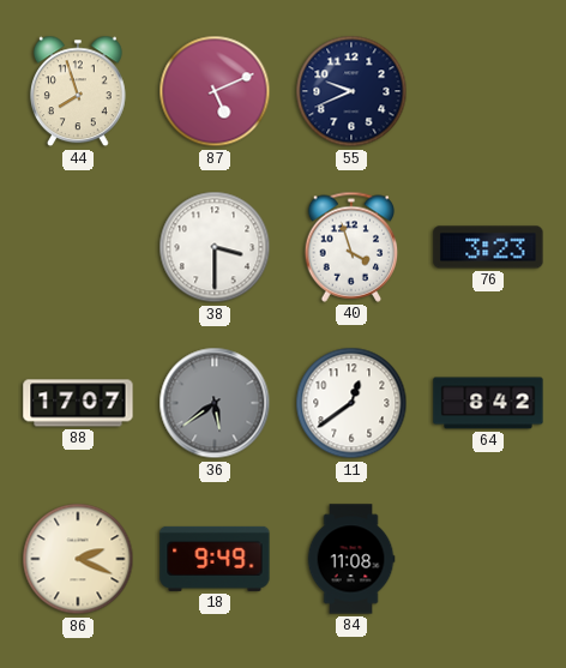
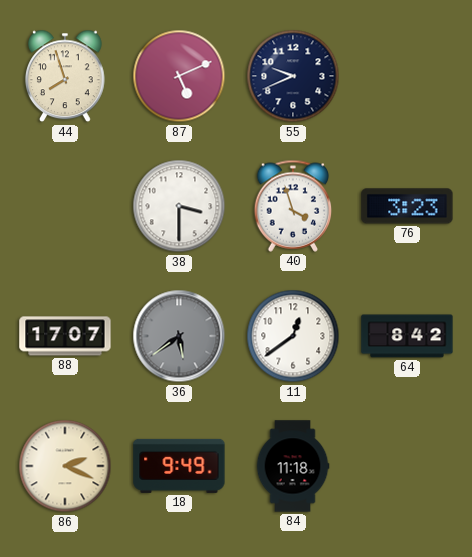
84: 11:08 -> 11:18 (293, 466)
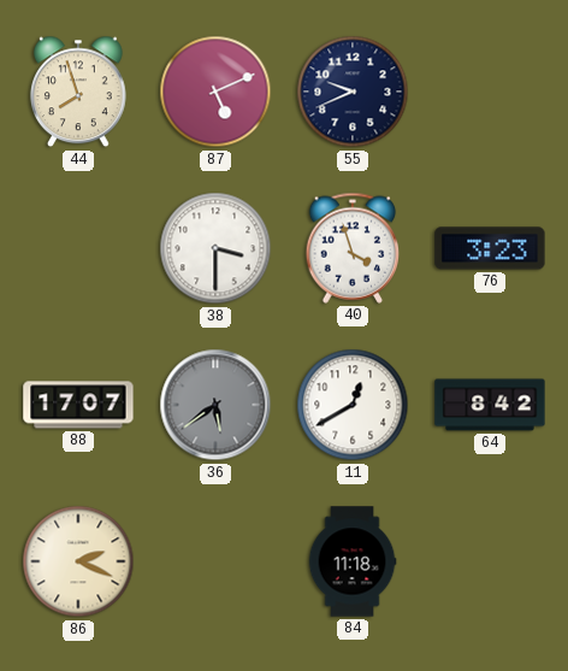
11: 12:39 -> 12:40 (353, 405)
18: 9:49 -> none (179, 466)
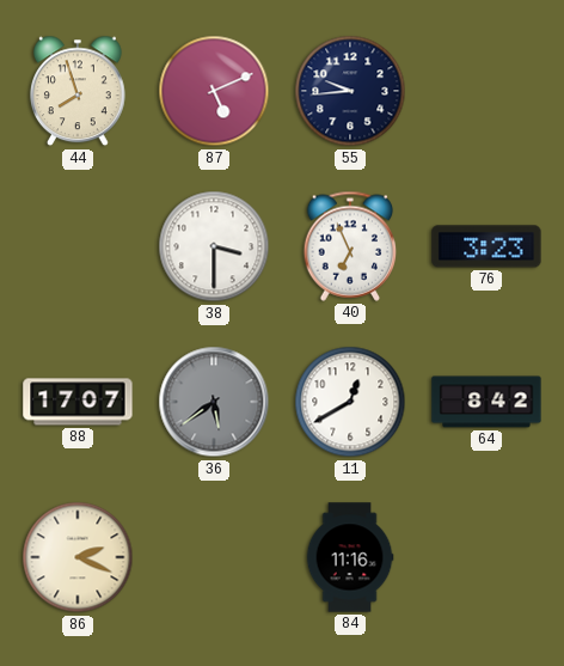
55: 9:41 -> 9:44 (350, 91)
40: 3:57 -> 6:56 (350, 246)
84: 11:18 -> 11:16 (350, 557)
